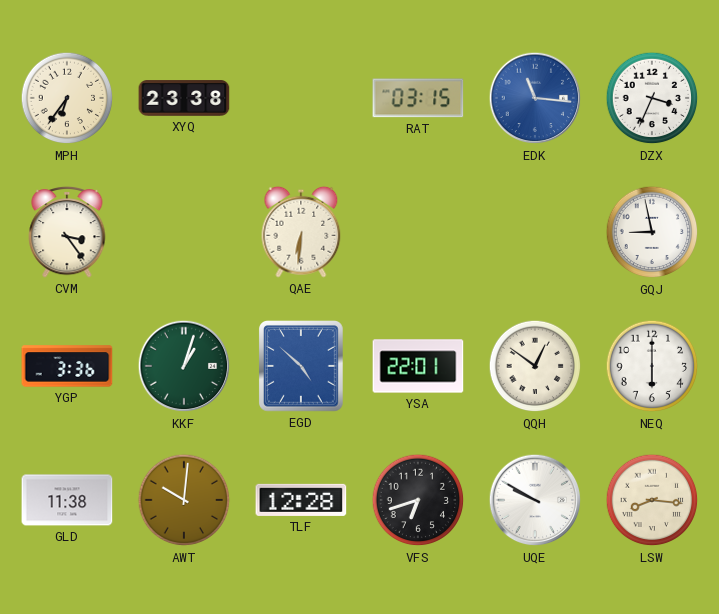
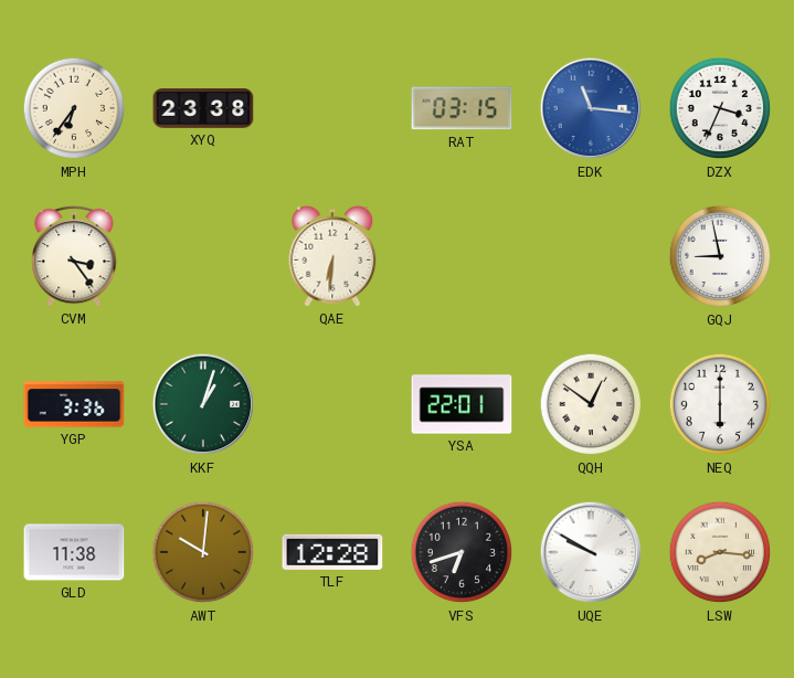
EGD: 4:52 -> none (302, 367)
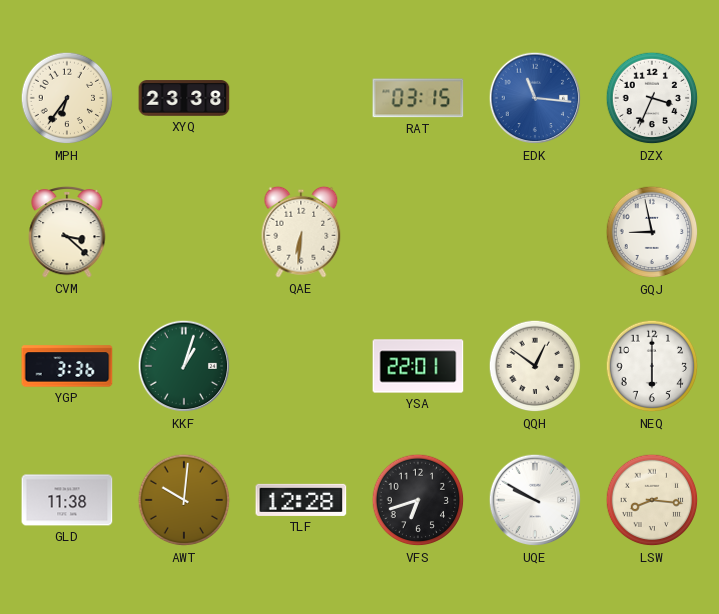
CVM: 3:24 -> 3:22 (67, 232)
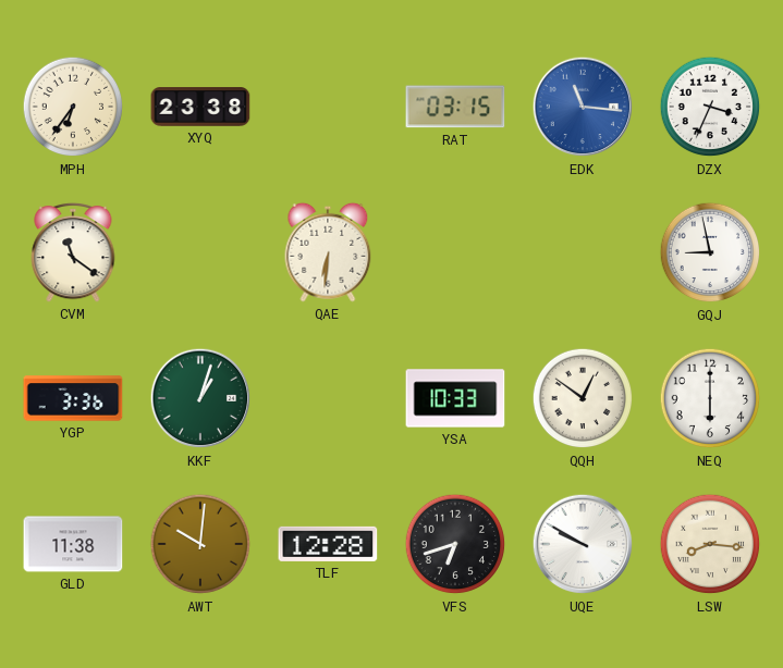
CVM: 3:22 -> 11:21 (73, 252)
YSA: 22:01 -> 10:33 (455, 398)
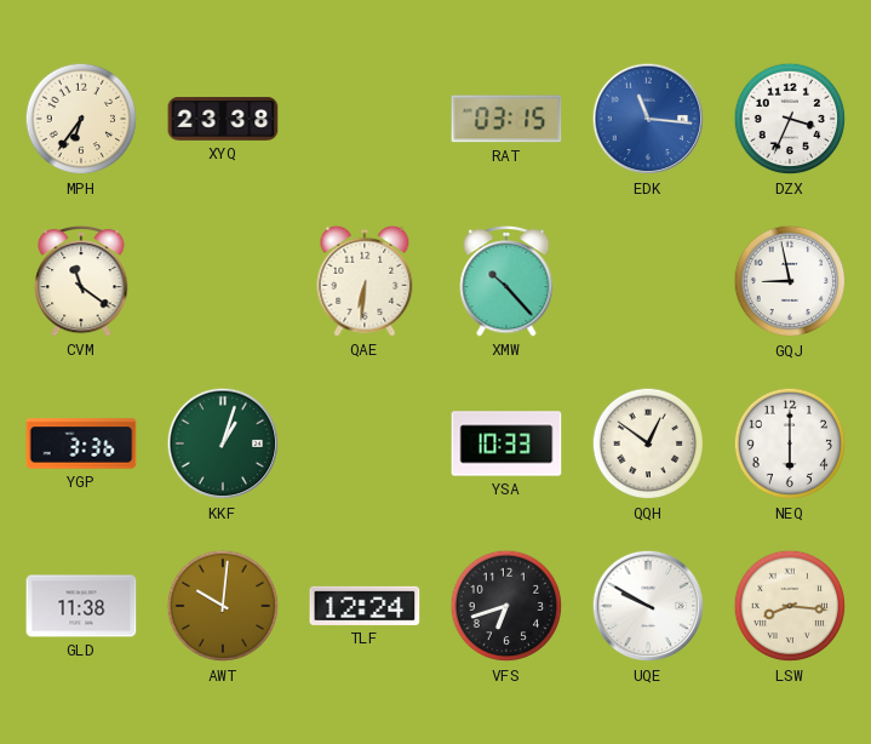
XMW: none -> 10:23 (506, 281)
TLF: 12:28 -> 12:24 (365, 606)
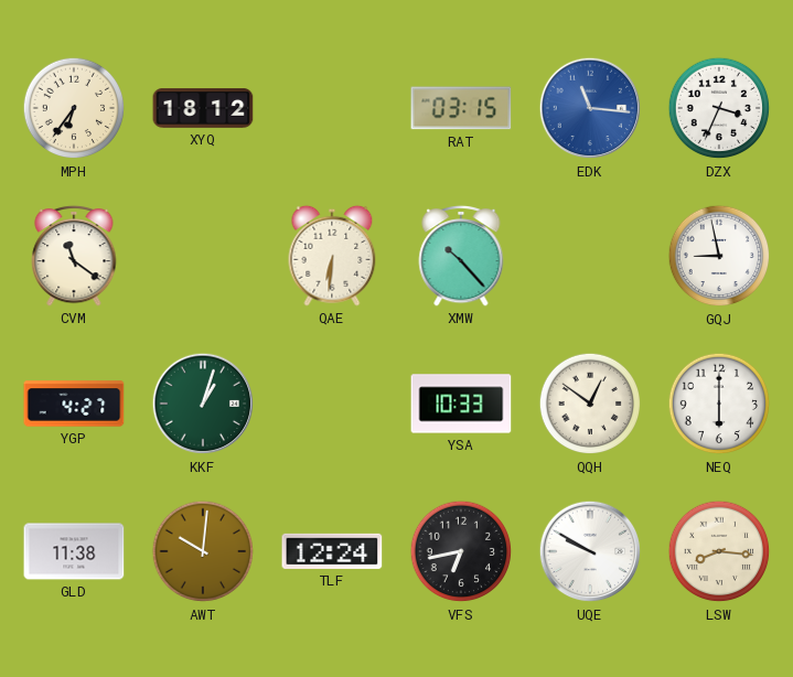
XYQ: 23:38 -> 18:12 (203, 108)
YGP: 3:36 -> 4:27 (74, 404)
VFS: 6:42 -> 6:43 (461, 551)
